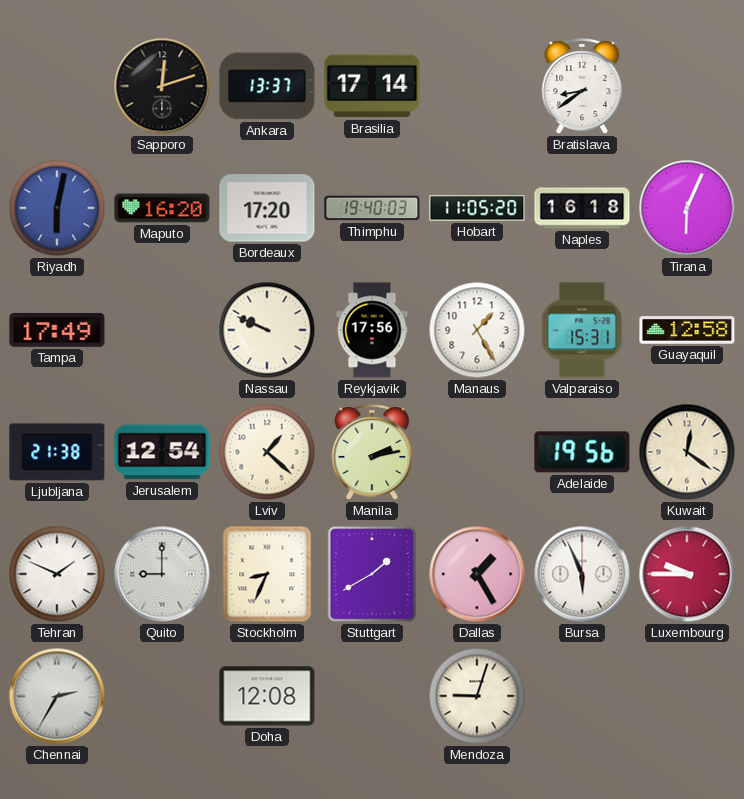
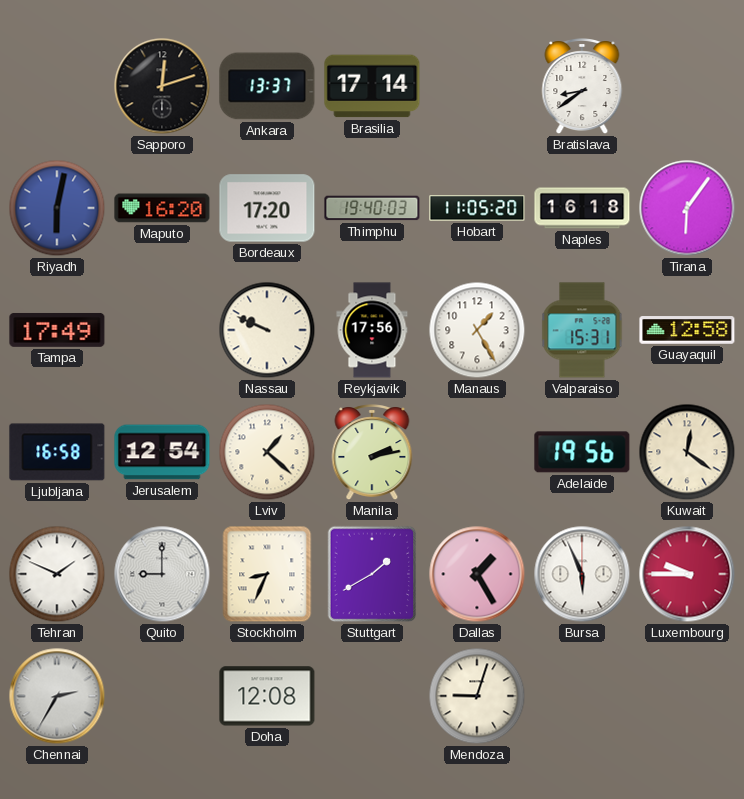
Tirana: 6:04 -> 6:06 (687, 208)
Ljubljana: 21:38 -> 16:58 (57, 452)
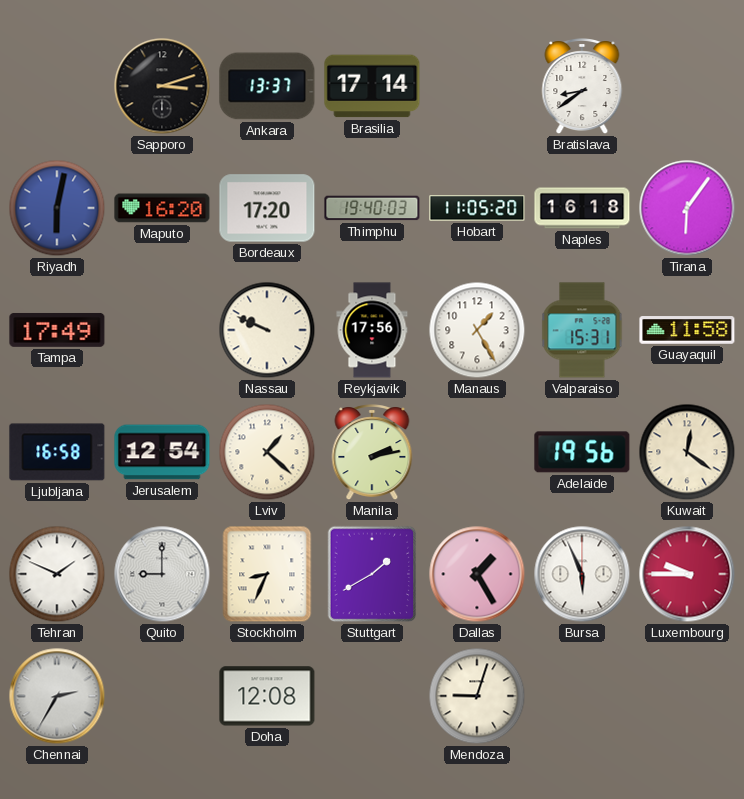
Sapporo: 12:12 -> 3:12 (162, 86)
Guayaquil: 12:58 -> 11:58 (687, 330)
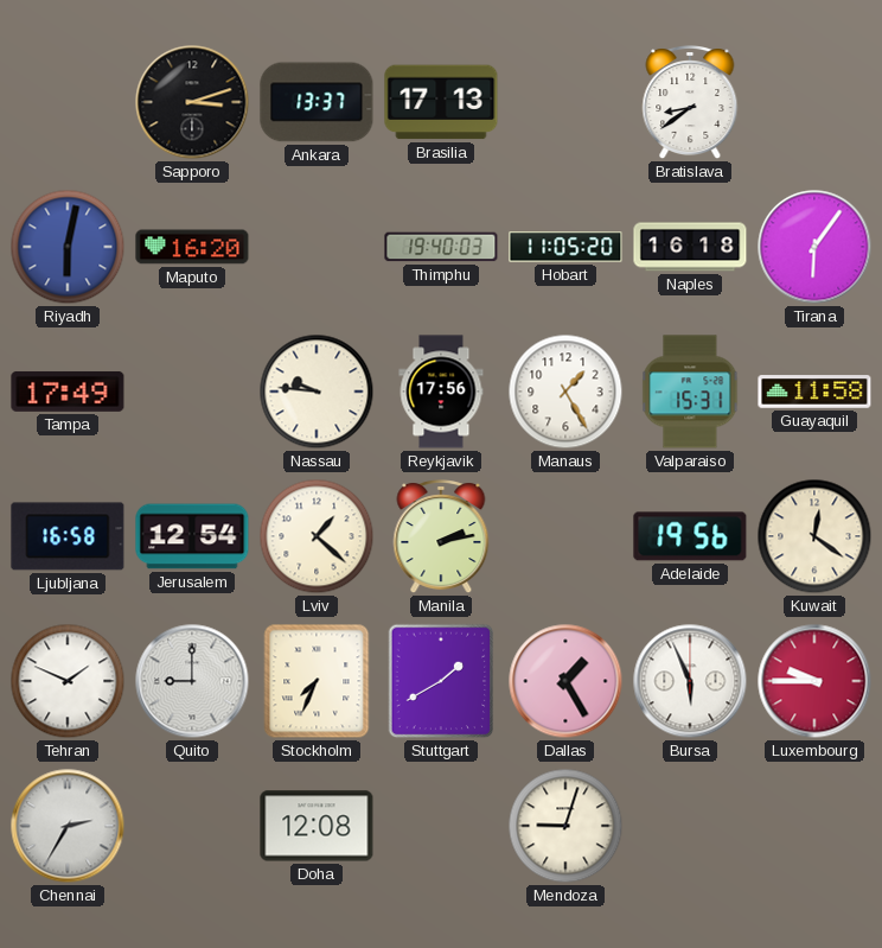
Brasilia: 17:14 -> 17:13 (441, 102)
Bordeaux: 17:20 -> none (267, 208)
Nassau: 9:49 -> 9:46 (317, 392)
Stockholm: 8:34 -> 7:34 (317, 681)
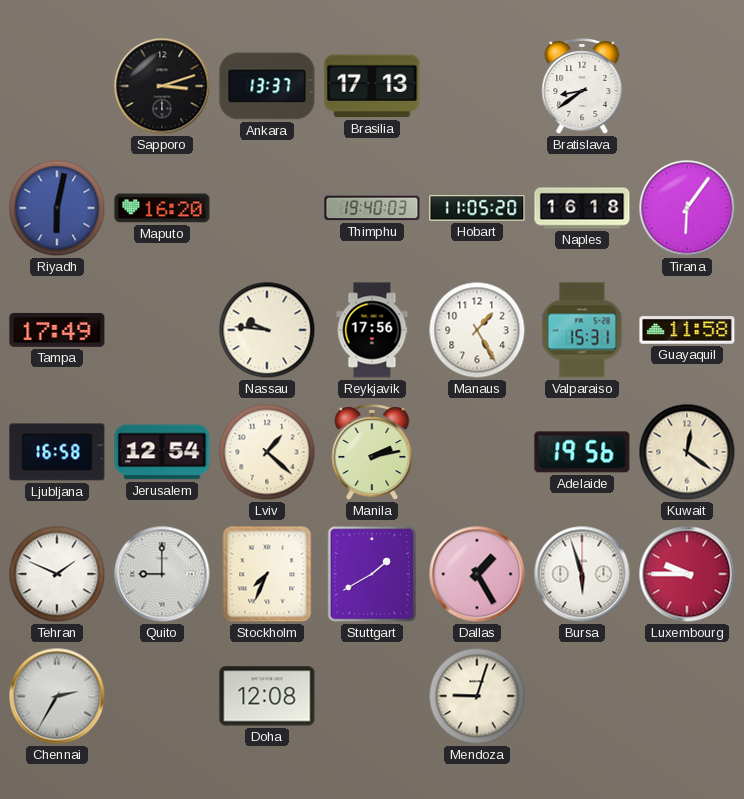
Bursa: 5:56 -> 5:57 (582, 574)
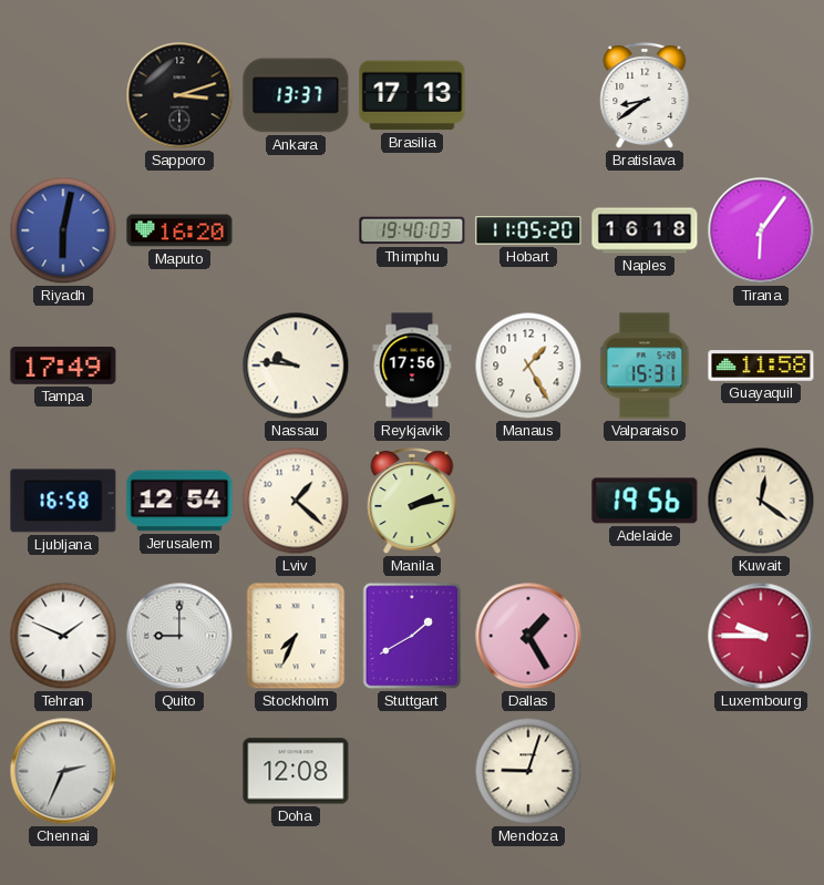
Bursa: 5:57 -> none (582, 574)
Chennai: 2:35 -> 2:34 (63, 771)
